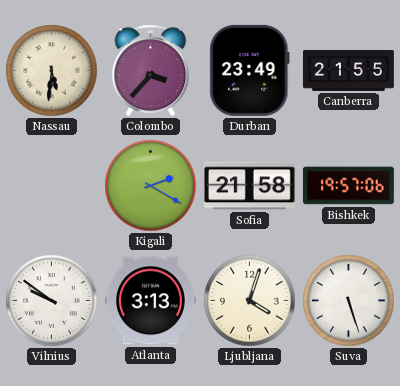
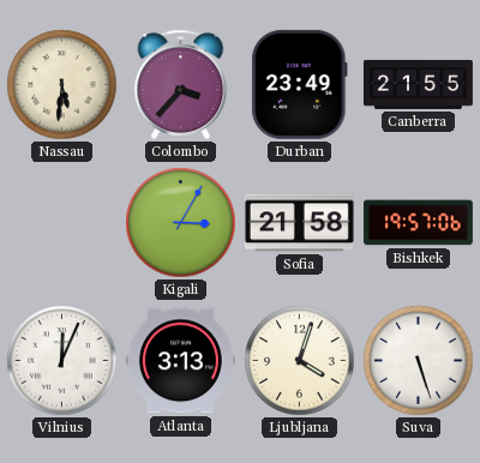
Kigali: 2:20 -> 3:05 (181, 223)
Vilnius: 9:51 -> 12:04 (62, 361)
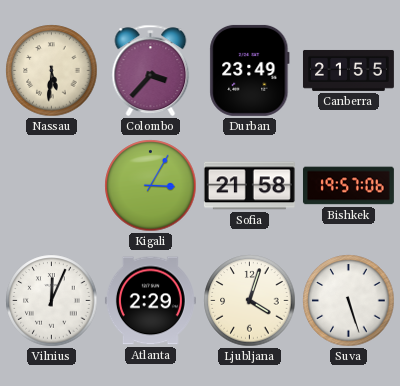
Atlanta: 3:13 -> 2:29 (150, 301)
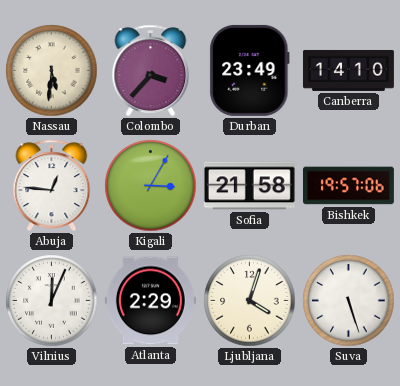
Canberra: 21:55 -> 14:10 (348, 70)
Abuja: none -> 12:46 (52, 186)
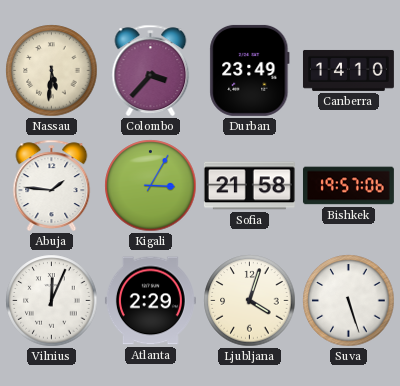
Abuja: 12:46 -> 1:46 (52, 186)
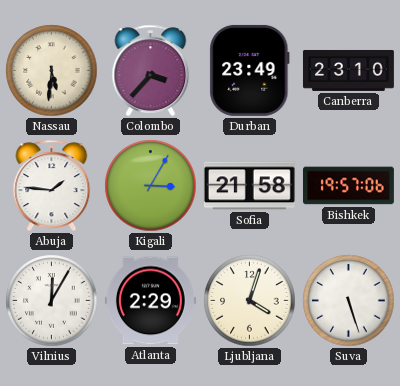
Canberra: 14:10 -> 23:10 (348, 70)
Vilnius: 12:04 -> 12:05 (52, 301)
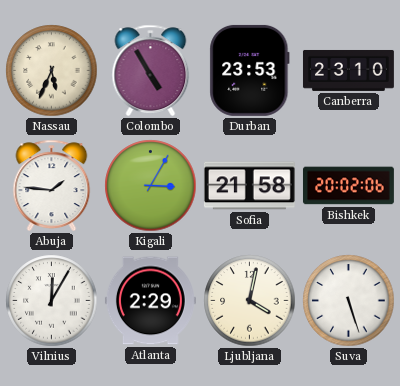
Nassau: 5:31 -> 5:34 (52, 71)
Colombo: 3:37 -> 4:55 (151, 71)
Durban: 23:49 -> 23:53 (250, 70)
Bishkek: 19:57 -> 20:02 (348, 186)
Ljubljana: 4:03 -> 4:02 (250, 301)
